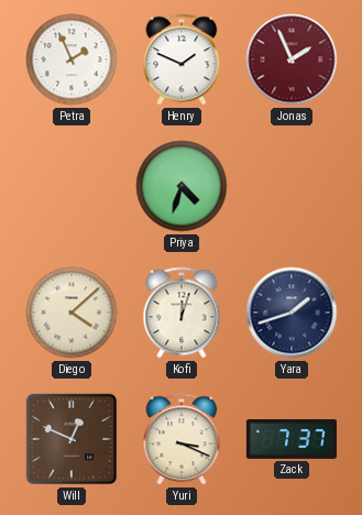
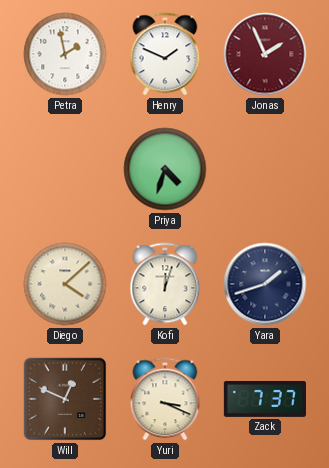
Petra: 1:56 -> 1:58 (65, 54)
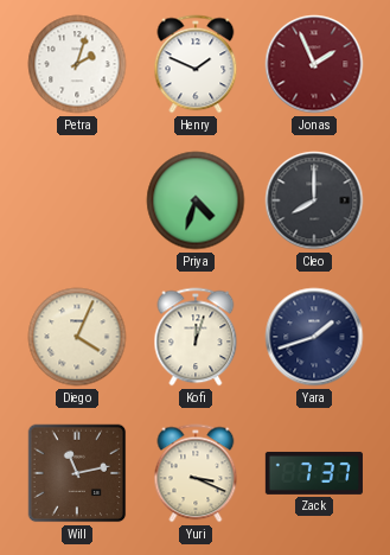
Petra: 1:58 -> 2:03 (77, 64)
Cleo: none -> 8:00 (314, 200)
Diego: 4:08 -> 4:04 (77, 337)
Will: 12:49 -> 11:13 (77, 473)
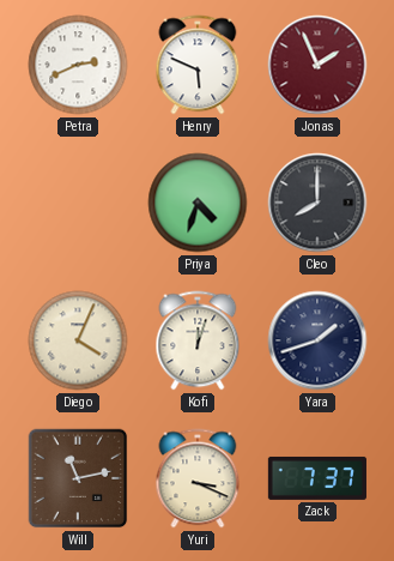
Petra: 2:03 -> 2:41 (78, 65)
Henry: 1:49 -> 5:49 (198, 65)
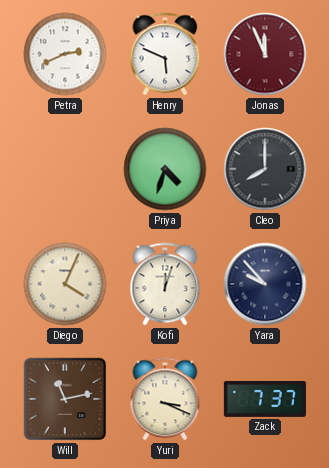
Jonas: 1:56 -> 11:56 (265, 54)
Yara: 1:42 -> 9:53 (265, 284)
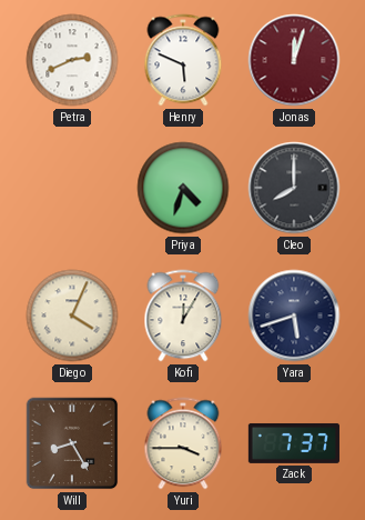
Jonas: 11:56 -> 12:03 (294, 60)
Kofi: 12:03 -> 12:05 (183, 316)
Yara: 9:53 -> 5:42 (294, 316)
Will: 11:13 -> 8:25 (72, 443)
Yuri: 3:19 -> 3:45 (183, 443)
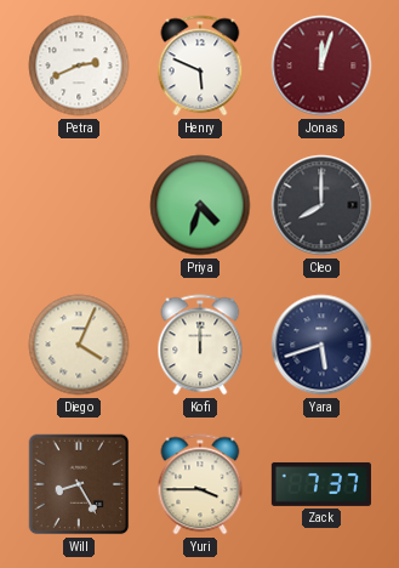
Kofi: 12:05 -> 12:00 (200, 345)
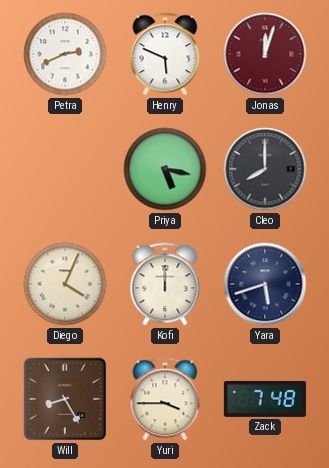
Priya: 4:33 -> 5:17 (165, 169)
Zack: 7:37 -> 7:48 (265, 399)
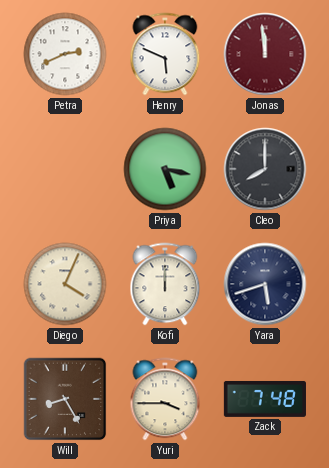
Jonas: 12:03 -> 11:59 (265, 54)
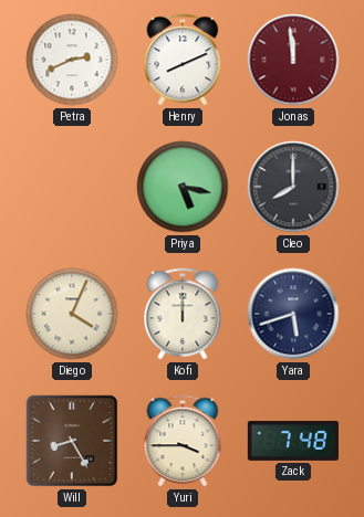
Henry: 5:49 -> 8:11 (183, 60)
